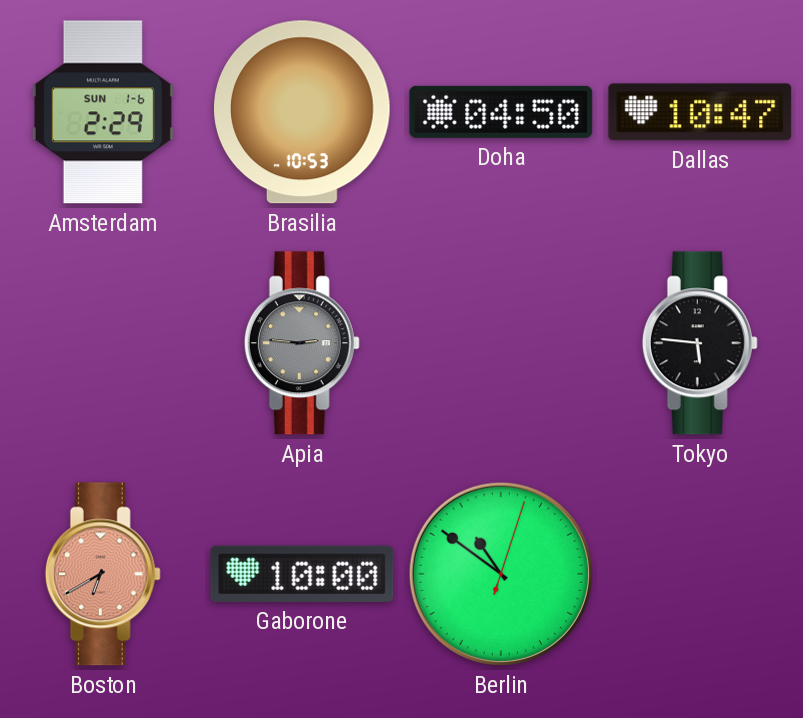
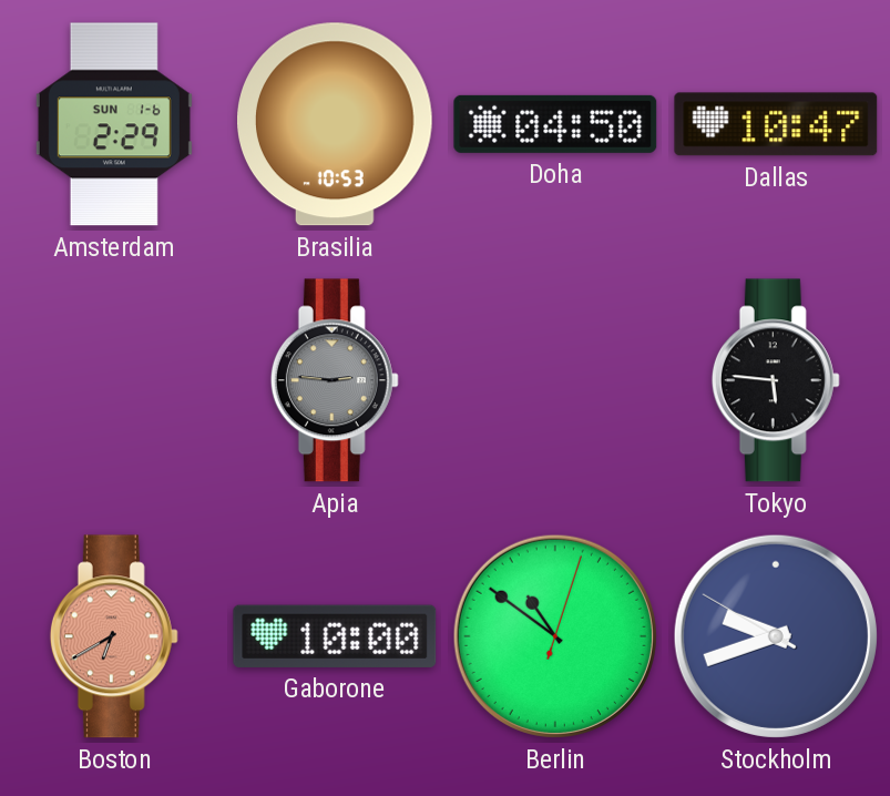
Stockholm: none -> 9:41 (776, 636)
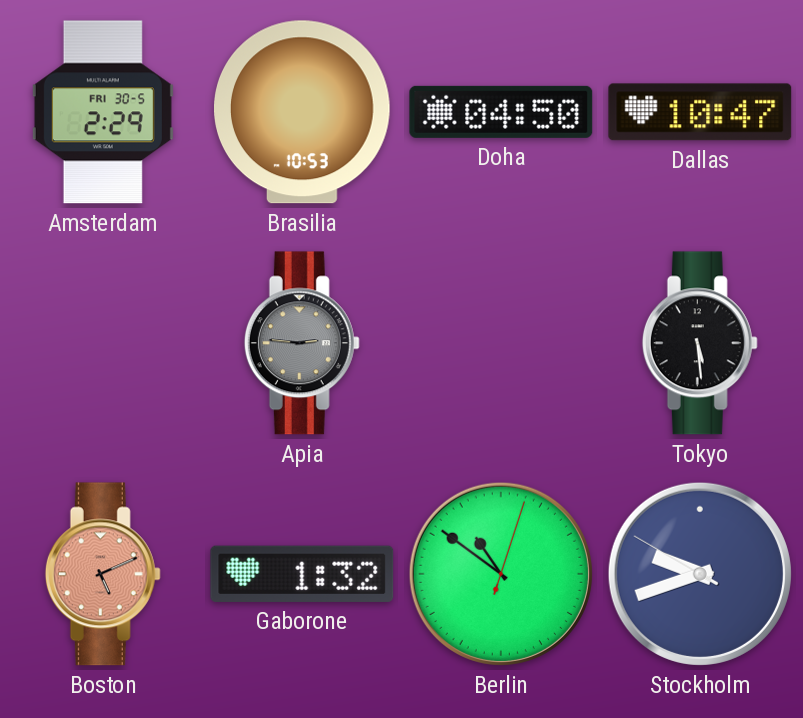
Amsterdam date: SUN 1-6 -> FRI 30-5 (103, 112)
Tokyo: 5:46 -> 5:29 (700, 343)
Boston: 6:40 -> 5:11 (103, 574)
Gaborone: 10:00 -> 1:32 (302, 574)
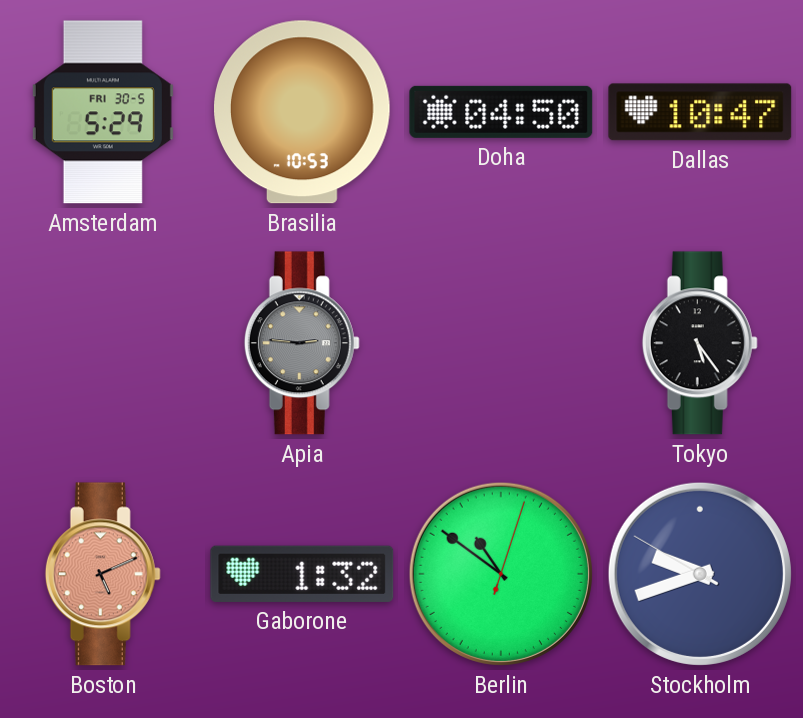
Amsterdam: 2:29 -> 5:29 (103, 112)
Tokyo: 5:29 -> 5:24 (700, 343)
